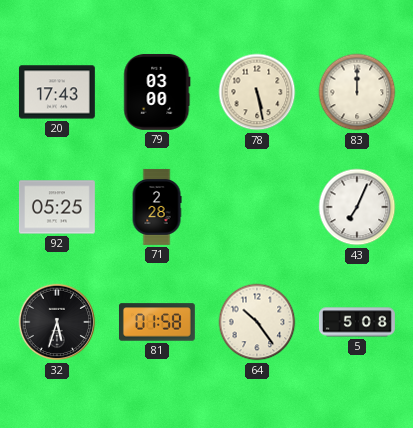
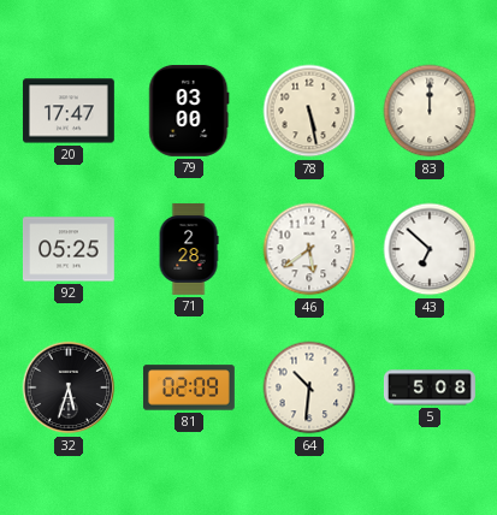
20: 17:43 -> 17:47 (69, 111)
46: none -> 5:39 (309, 249)
43: 7:04 -> 6:52 (430, 249)
81: 01:58 -> 02:09 (189, 387)
64: 10:24 -> 10:31 (309, 387)
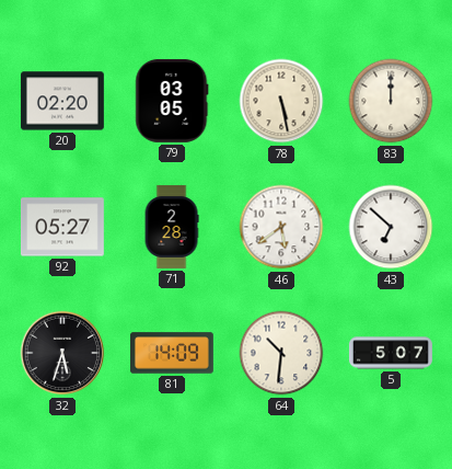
20: 17:47 -> 02:20 (62, 101)
79: 03:00 -> 03:05 (172, 101)
92: 05:25 -> 05:27 (62, 227)
81: 02:09 -> 14:09 (172, 353)
5: 5:08 -> 5:07 (391, 353)
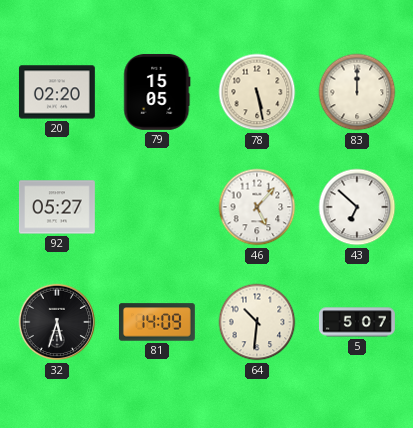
79: 03:05 -> 15:05 (157, 92)
71: 2:28 -> none (172, 227)
46: 5:39 -> 5:07 (257, 207)
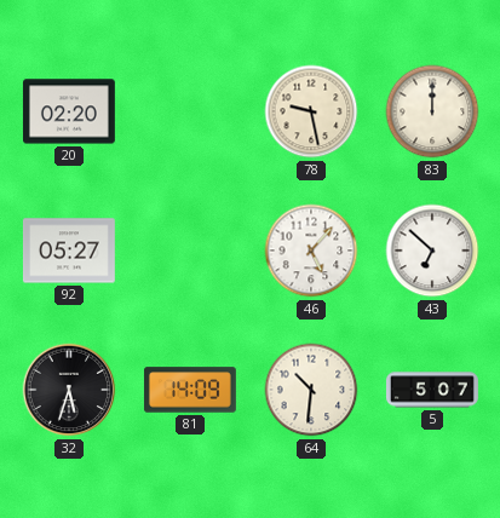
79: 15:05 -> none (157, 92)
78: 5:28 -> 9:28 (311, 111)
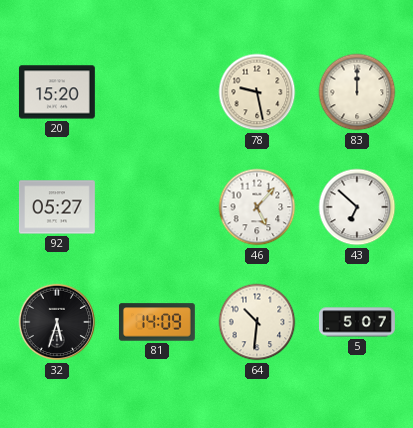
20: 02:20 -> 15:20 (57, 92)
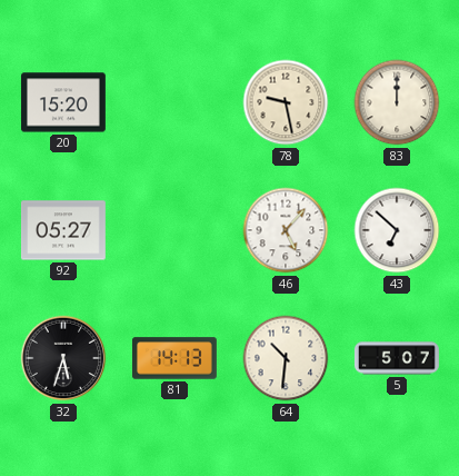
81: 14:09 -> 14:13 (174, 358)
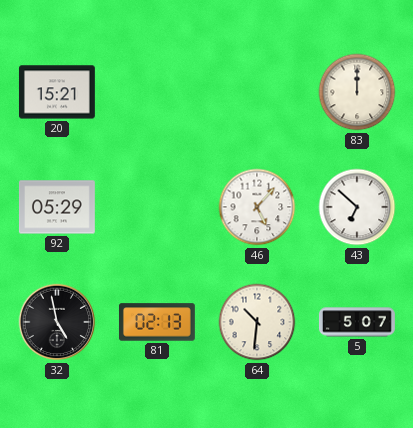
20: 15:20 -> 15:21 (57, 92)
78: 9:28 -> none (286, 102)
92: 05:27 -> 05:29 (57, 207)
32: 5:33 -> 4:58 (57, 322)
81: 14:13 -> 02:13 (157, 322)
